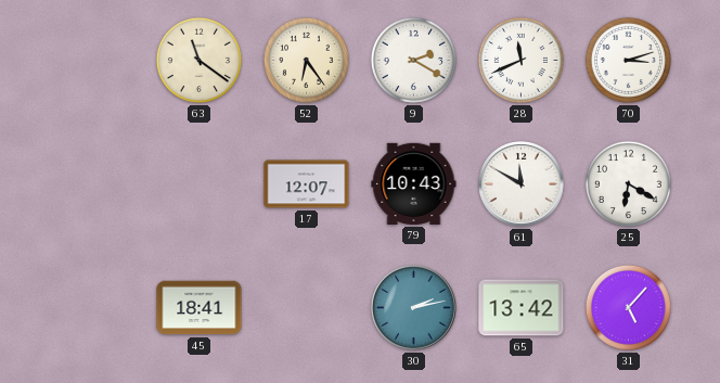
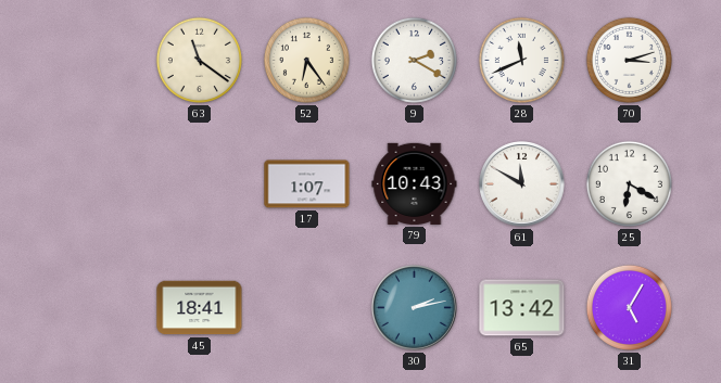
17: 12:07 -> 1:07 (307, 184)
31: 5:07 -> 5:05 (629, 307)
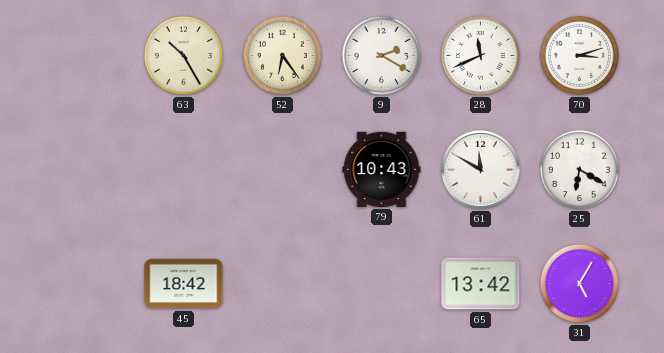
63: 11:21 -> 10:25 (183, 55)
17: 1:07 -> none (307, 184)
45: 18:41 -> 18:42 (184, 284)
30: 2:13 -> none (415, 308)
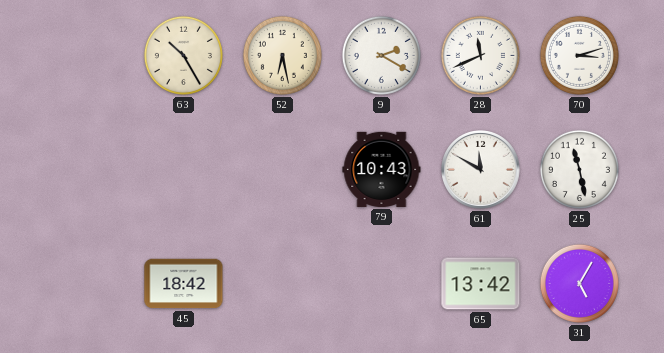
52: 6:24 -> 6:28 (282, 55)
25: 6:20 -> 11:28 (579, 169)
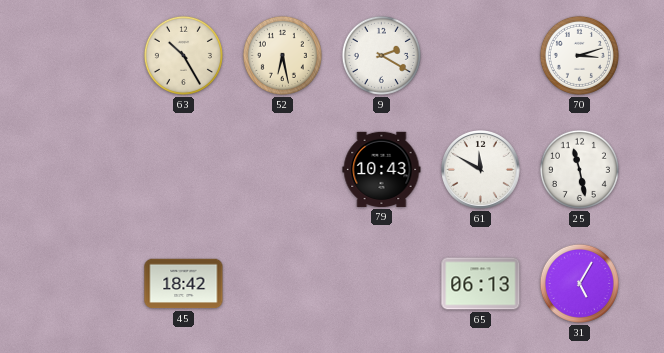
28: 11:41 -> none (480, 55)
65: 13:42 -> 06:13 (481, 284)
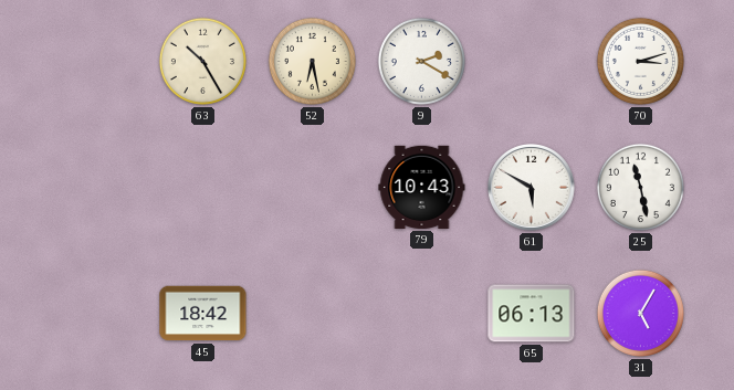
61: 11:50 -> 5:50 (532, 188)
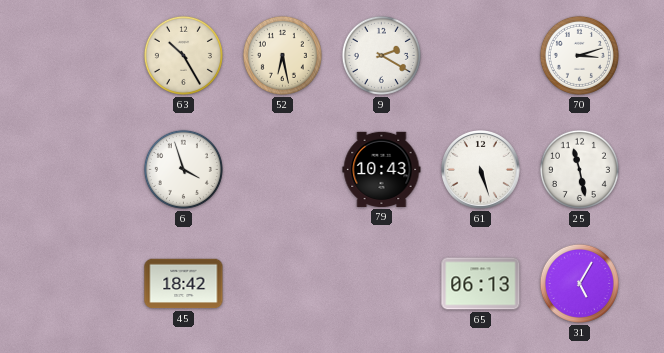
6: none -> 3:57 (183, 169)
61: 5:50 -> 5:27 (481, 170)
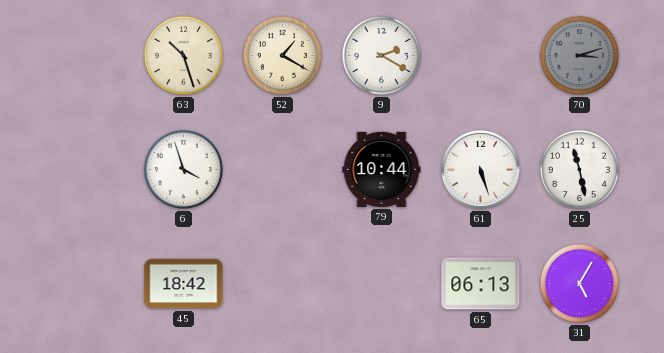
63: 10:25 -> 10:27 (183, 55)
52: 6:28 -> 1:20 (282, 55)
70 dial: white -> grey (579, 55)
79: 10:43 -> 10:44 (382, 169)
